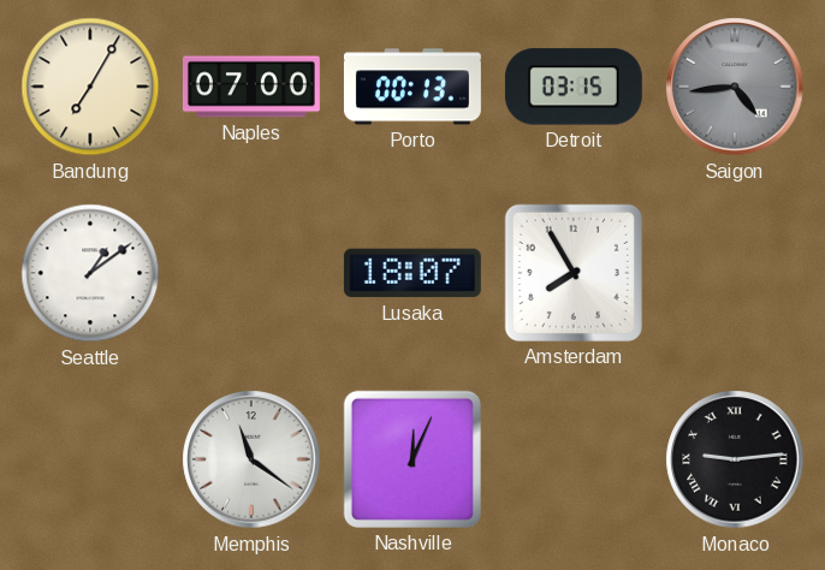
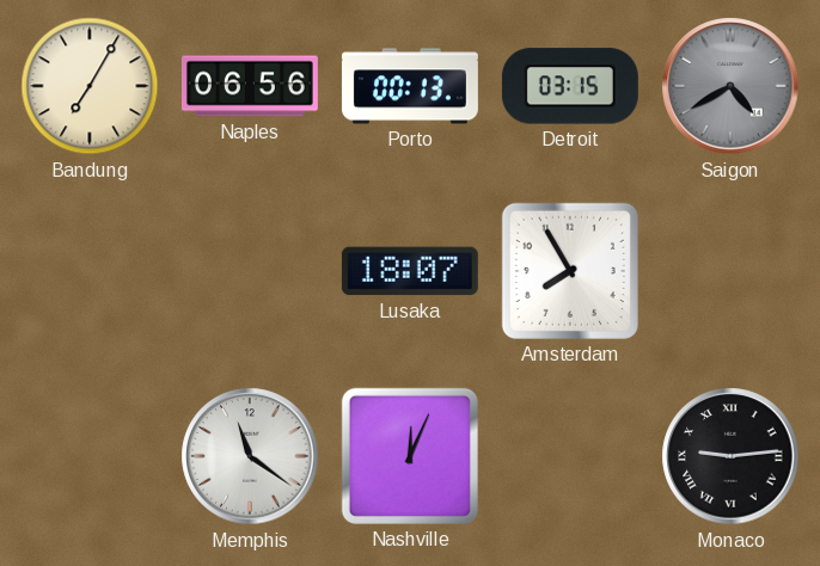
Naples: 07:00 -> 06:56 (250, 86)
Saigon: 4:44 -> 4:40 (730, 86)
Seattle: 1:09 -> none (90, 273)
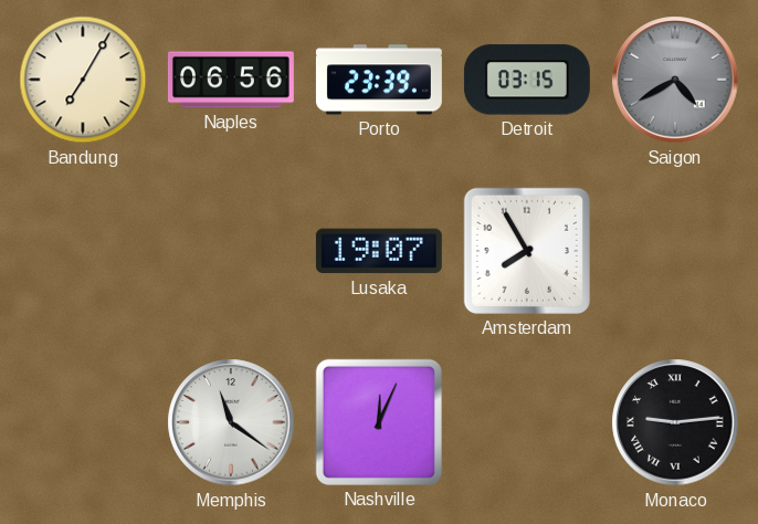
Porto: 00:13 -> 23:39 (379, 80)
Lusaka: 18:07 -> 19:07 (379, 251)
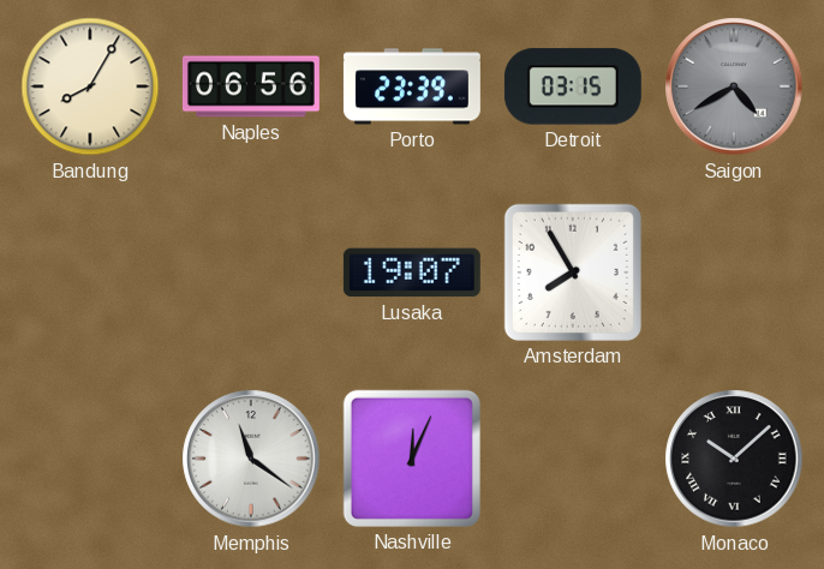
Bandung: 7:05 -> 8:05 (90, 86)
Monaco: 9:14 -> 10:08 (734, 459)
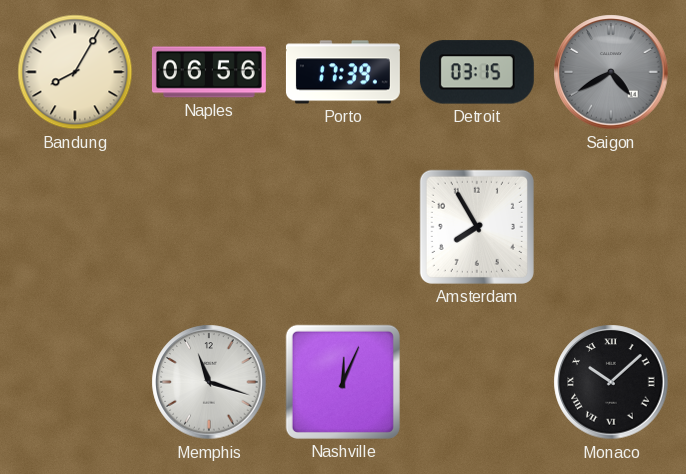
Porto: 23:39 -> 17:39 (343, 72)
Lusaka: 19:07 -> none (412, 272)
Memphis: 11:21 -> 11:18 (209, 382)
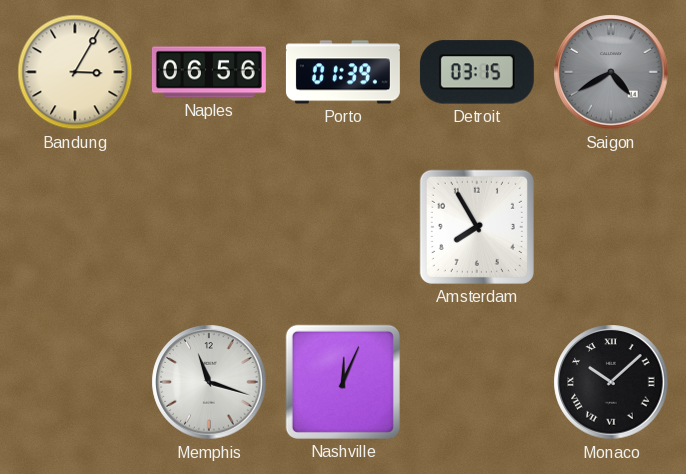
Bandung: 8:05 -> 3:05 (75, 72)
Porto: 17:39 -> 01:39 (343, 72)
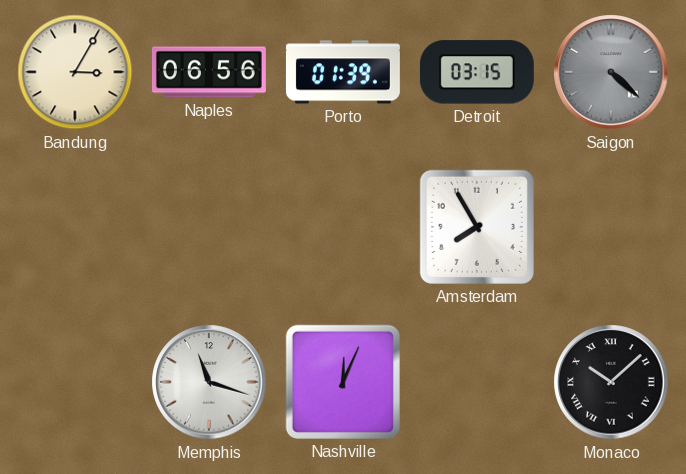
Saigon: 4:40 -> 4:22 (611, 72)
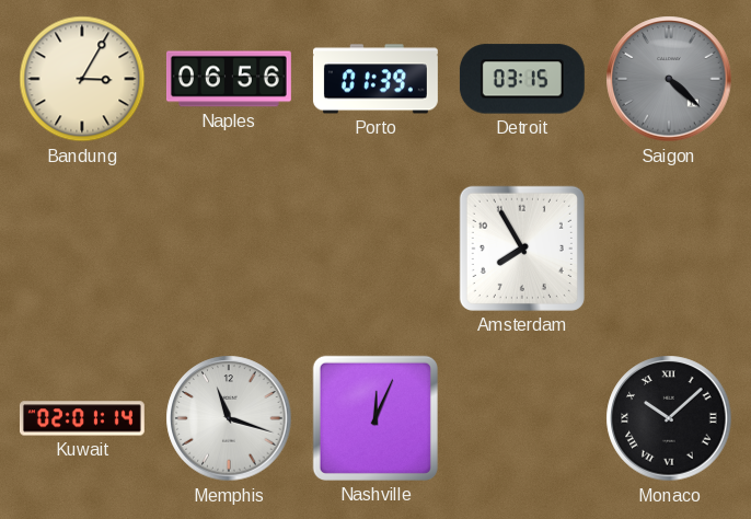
Kuwait: none -> 02:01 (82, 418)
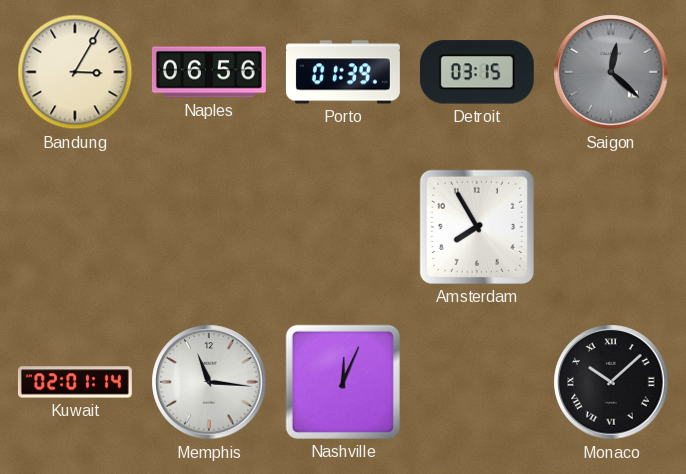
Saigon: 4:22 -> 12:22 (611, 72)
Memphis: 11:18 -> 11:16 (209, 382)
